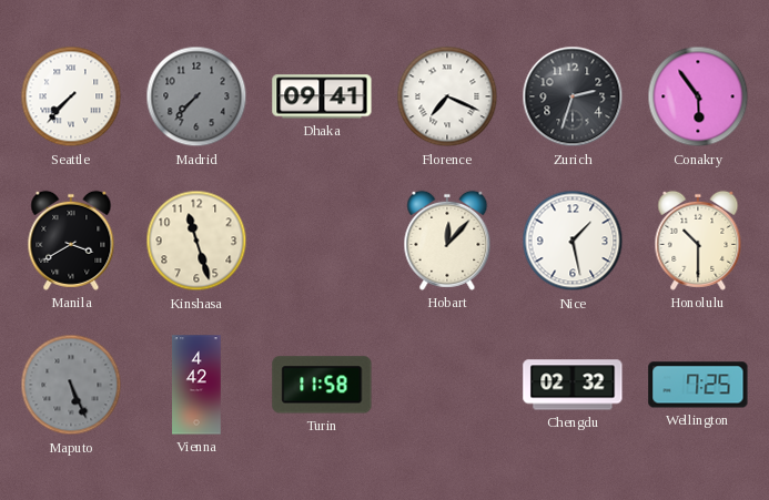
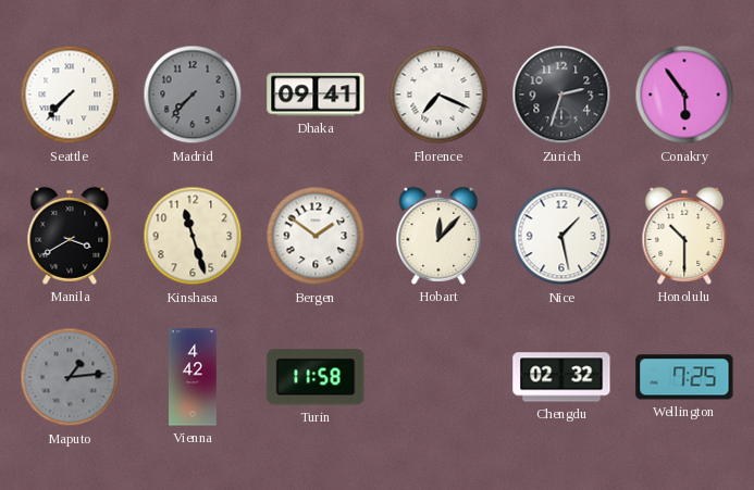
Bergen: none -> 1:51 (316, 236)
Maputo: 5:26 -> 1:14 (70, 377)
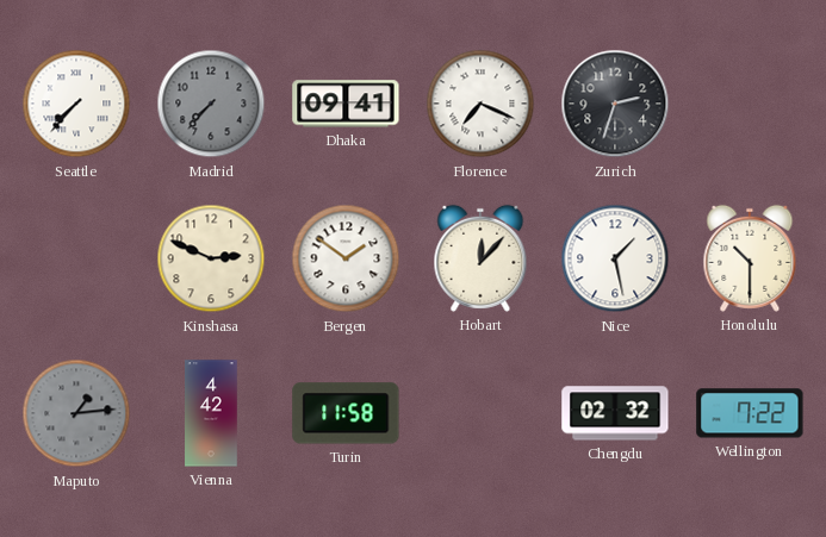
Conakry: 5:54 -> none (684, 95)
Manila: 3:40 -> none (70, 236)
Kinshasa: 11:27 -> 2:49 (211, 258)
Wellington: 7:25 -> 7:22 (750, 413)
